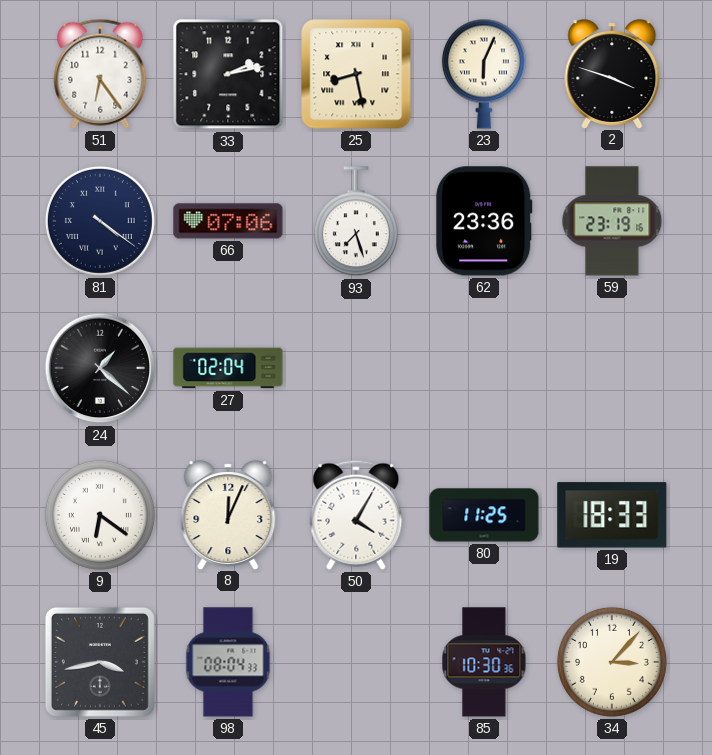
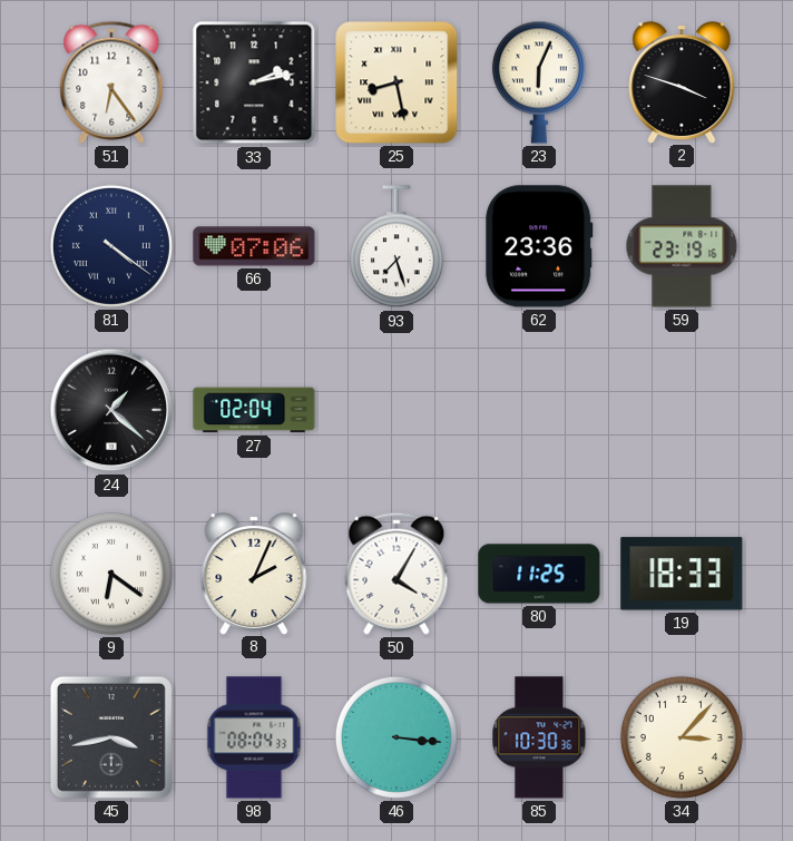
8: 12:04 -> 2:04 (254, 574)
46: none -> 3:16 (396, 737)
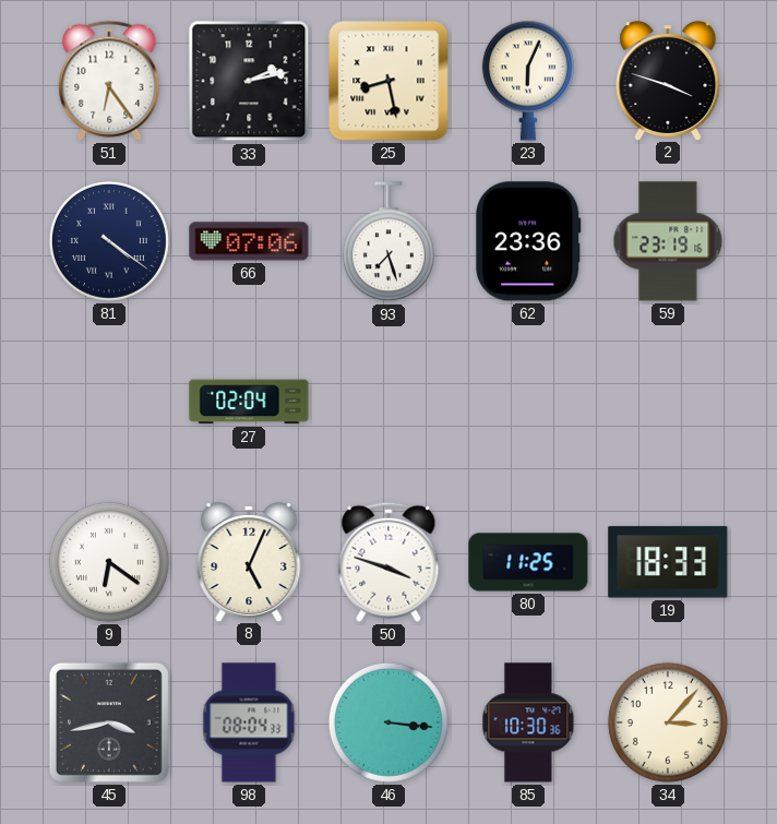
24: 1:22 -> none (111, 410)
8: 2:04 -> 5:04 (249, 562)
50: 4:05 -> 3:48 (388, 562)
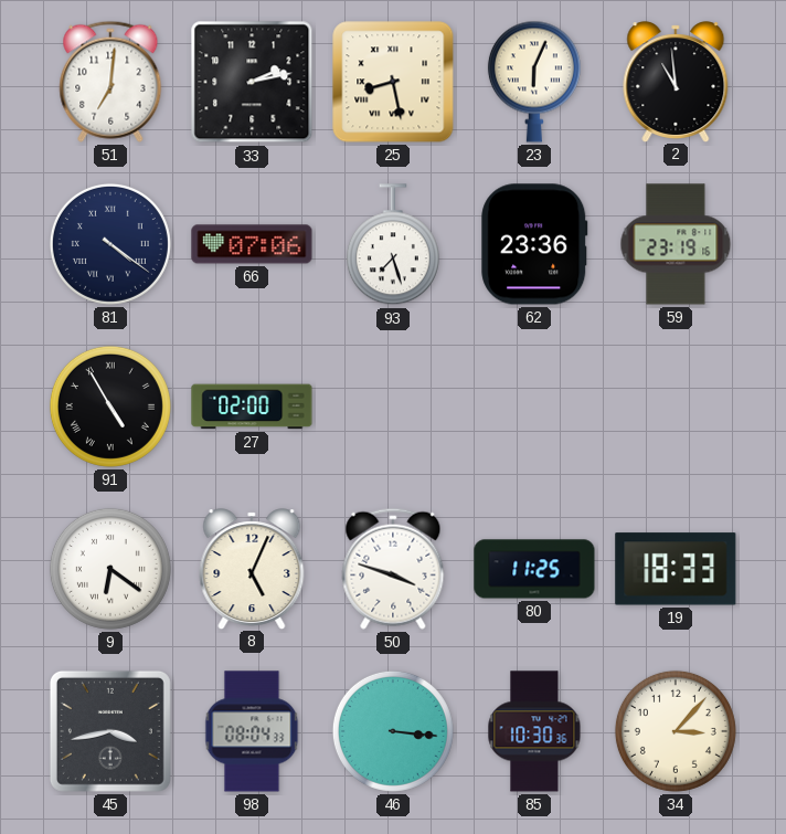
51: 6:24 -> 7:01 (110, 82)
2: 3:48 -> 10:59 (676, 82)
91: none -> 4:55 (110, 407)
27: 02:04 -> 02:00 (252, 407)
